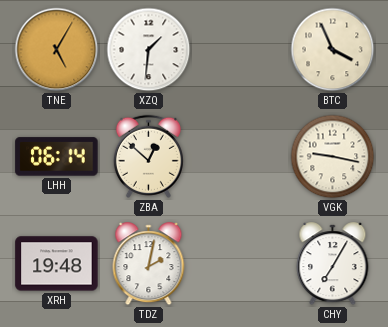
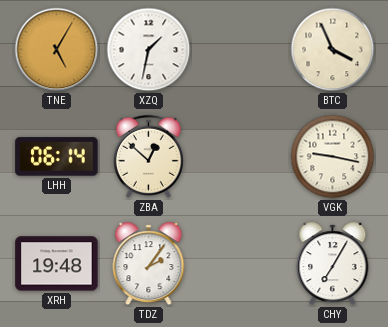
XZQ: 1:31 -> 1:32 (149, 50)
TDZ: 2:02 -> 2:06 (149, 264)
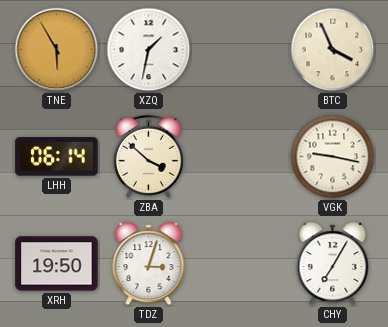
TNE: 5:05 -> 5:55 (57, 50)
ZBA: 12:52 -> 3:52 (148, 156)
XRH: 19:48 -> 19:50 (57, 264)
TDZ: 2:06 -> 3:03 (149, 264)
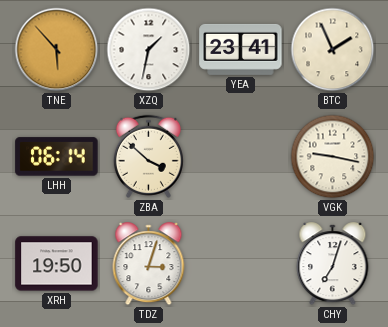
TNE: 5:55 -> 5:53 (57, 50)
YEA: none -> 23:41 (241, 49)
BTC: 3:56 -> 1:56 (333, 50)
CHY: 7:05 -> 7:03 (333, 264)
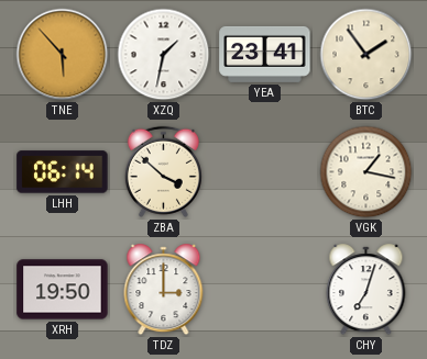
BTC: 1:56 -> 1:54 (366, 55)
VGK: 9:17 -> 1:17 (366, 172)
TDZ: 3:03 -> 3:00 (164, 290)
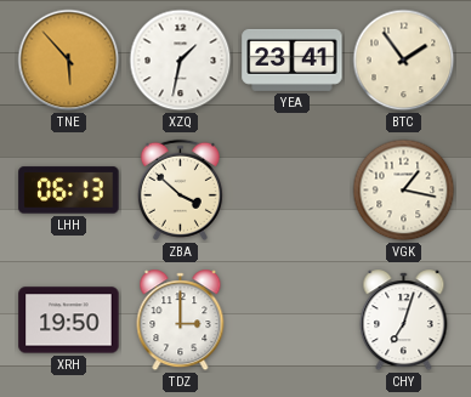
LHH: 06:14 -> 06:13 (69, 191)
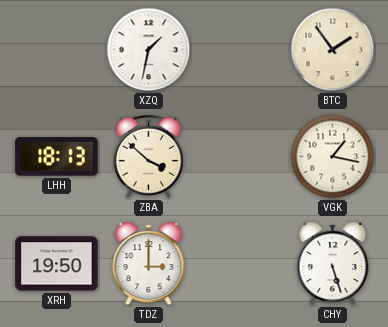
TNE: 5:53 -> none (69, 61)
YEA: 23:41 -> none (293, 59)
LHH: 06:13 -> 18:13 (57, 157)
CHY: 7:03 -> 5:27 (333, 264)
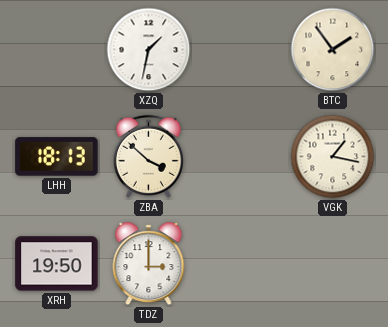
CHY: 5:27 -> none (333, 264)
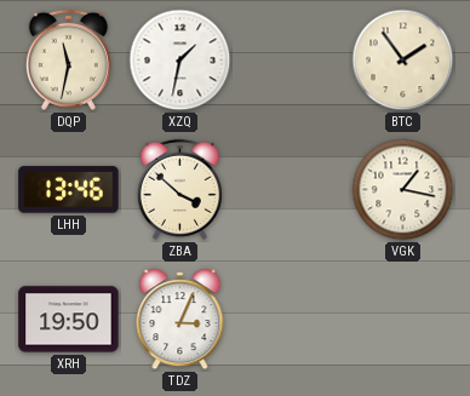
DQP: none -> 11:32 (68, 59)
LHH: 18:13 -> 13:46 (69, 190)
TDZ: 3:00 -> 3:04 (180, 320)
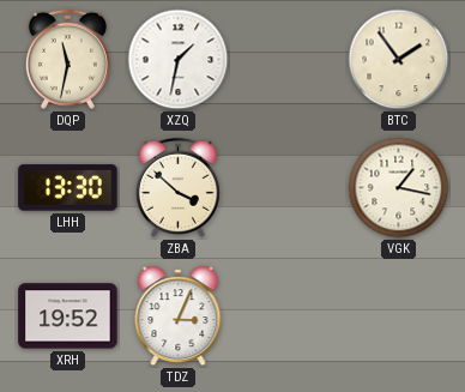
LHH: 13:46 -> 13:30 (68, 188)
XRH: 19:50 -> 19:52 (68, 316)
